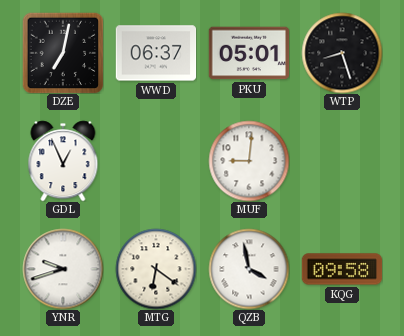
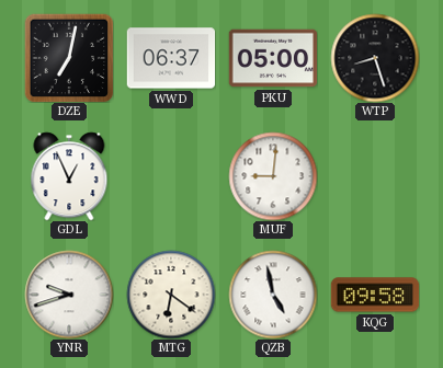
PKU: 05:01 -> 05:00 (273, 58)
QZB: 3:58 -> 4:58 (273, 295)
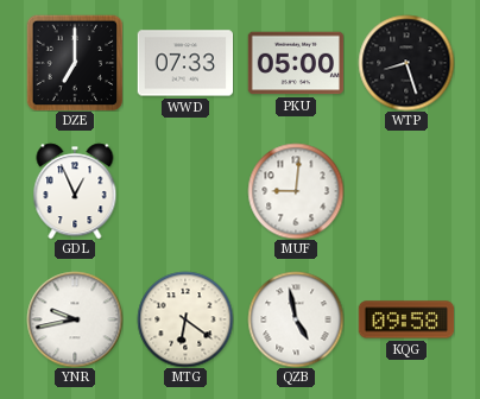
DZE: 7:02 -> 7:00 (75, 63)
WWD: 06:37 -> 07:33 (185, 63)
YNR: 9:42 -> 9:43 (75, 319)
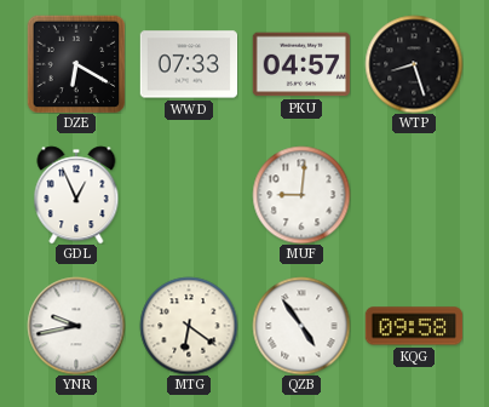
DZE: 7:00 -> 6:20 (76, 64)
PKU: 05:00 -> 04:57 (301, 64)
QZB: 4:58 -> 4:54 (301, 326)
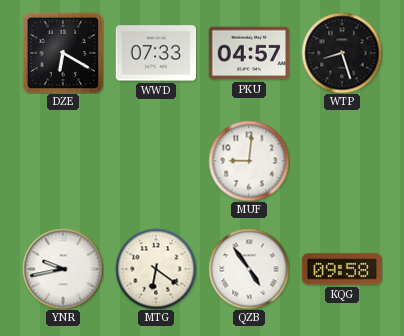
GDL: 12:56 -> none (76, 195)
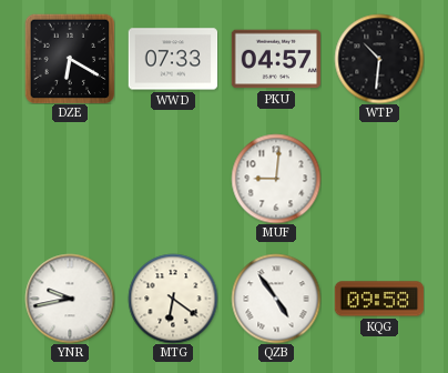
WTP: 8:27 -> 10:31 (379, 59)
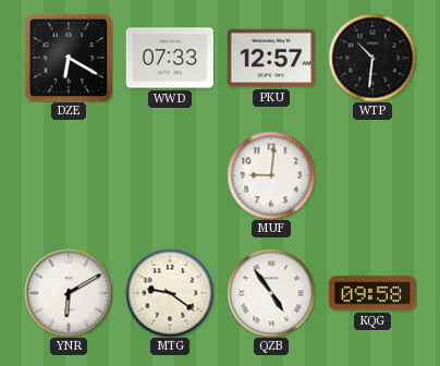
PKU: 04:57 -> 12:57 (271, 58)
YNR: 9:43 -> 6:10 (69, 293)
MTG: 6:21 -> 9:21 (170, 293)
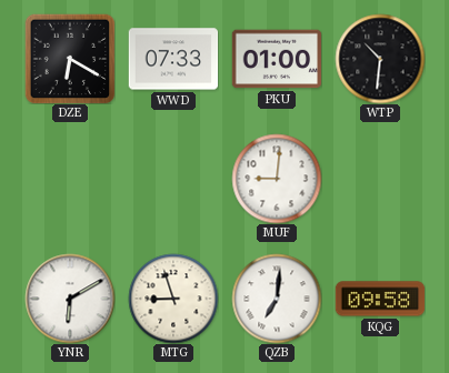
PKU: 12:57 -> 01:00 (277, 59)
MTG: 9:21 -> 8:57 (173, 299)
QZB: 4:54 -> 7:01 (277, 299)
